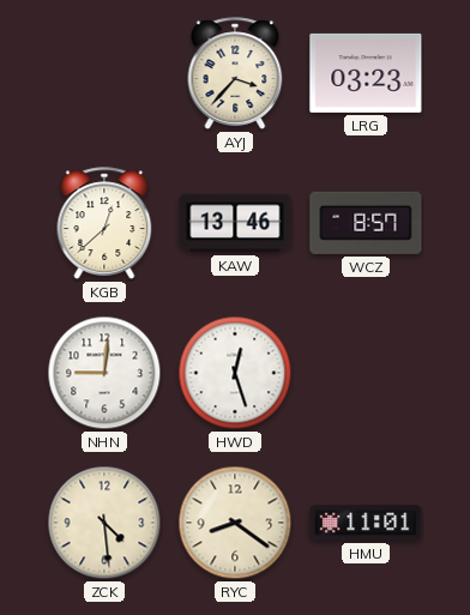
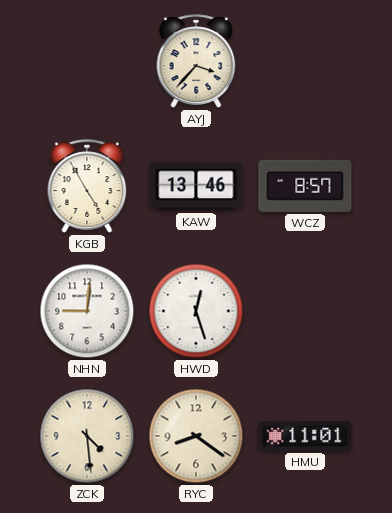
LRG: 03:23 -> none (366, 73)
KGB: 12:38 -> 4:55 (87, 186)
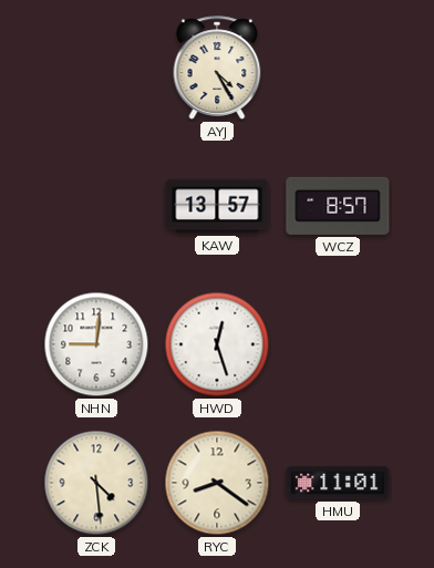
AYJ: 3:37 -> 4:25 (217, 68)
KGB: 4:55 -> none (87, 186)
KAW: 13:46 -> 13:57 (217, 206)
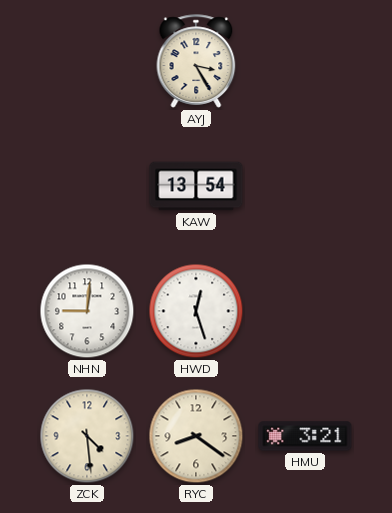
AYJ: 4:25 -> 3:25 (196, 61)
KAW: 13:57 -> 13:54 (196, 186)
WCZ: 8:57 -> none (338, 206)
HMU: 11:01 -> 3:21 (305, 436)
